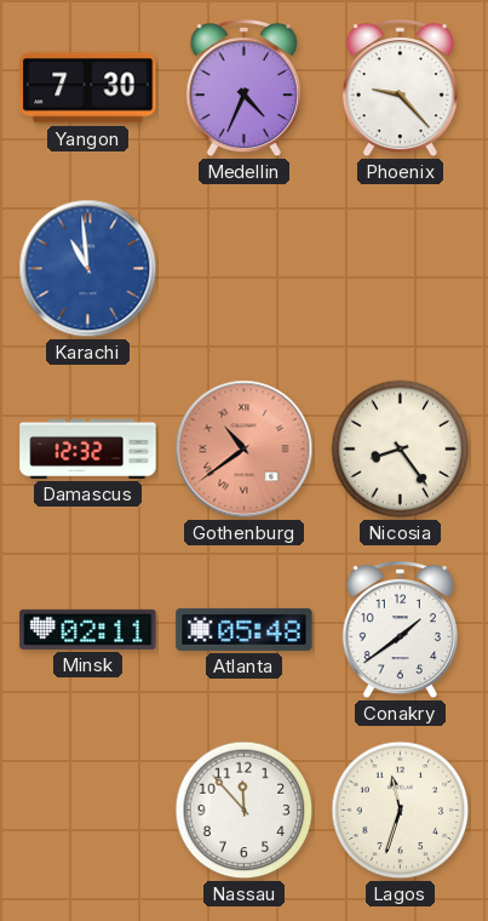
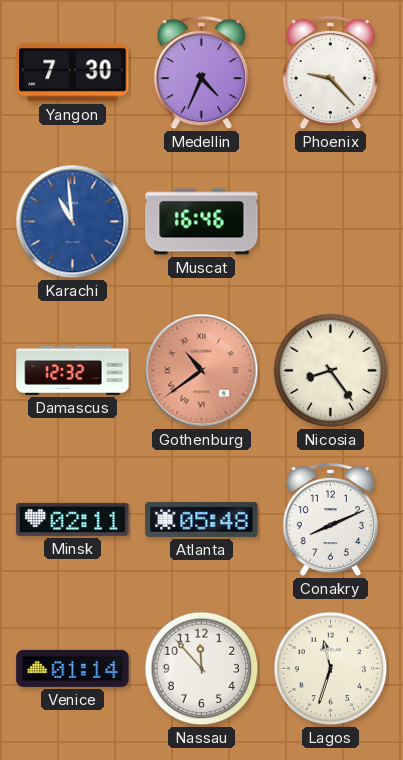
Muscat: none -> 16:46 (202, 222)
Conakry: 1:39 -> 8:11 (330, 520)
Venice: none -> 01:14 (73, 668)
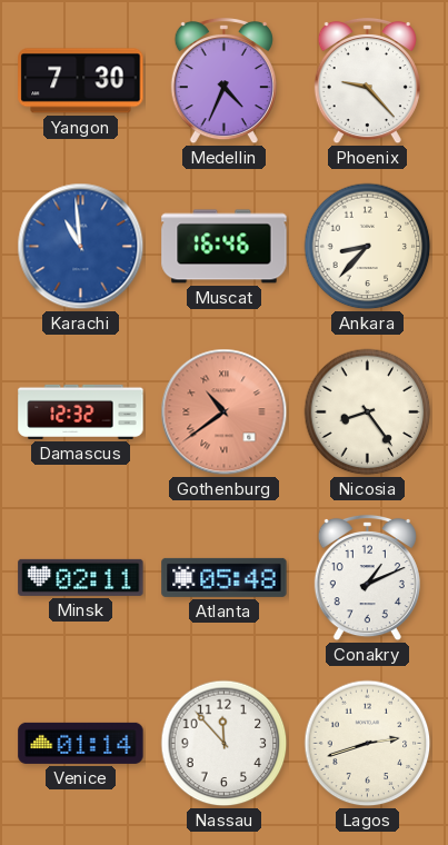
Ankara: none -> 8:37 (368, 247)
Conakry: 8:11 -> 1:11 (367, 578)
Lagos: 11:33 -> 2:42 (368, 744)
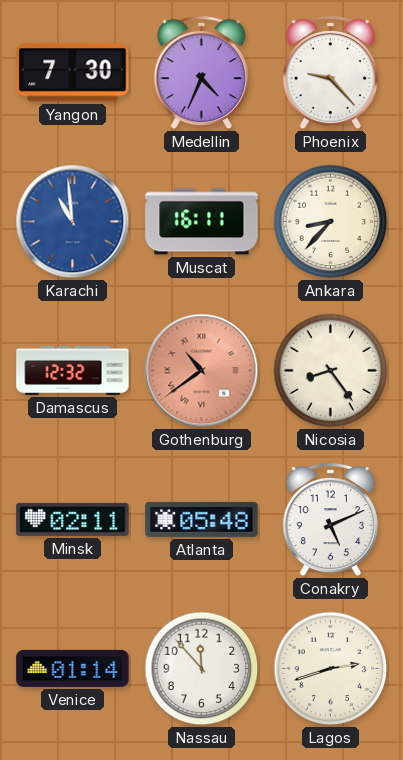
Muscat: 16:46 -> 16:11 (202, 222)
Conakry: 1:11 -> 5:11 (330, 520)
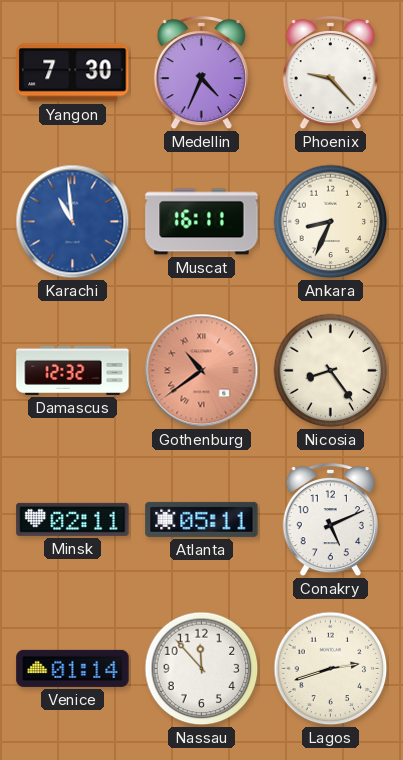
Ankara: 8:37 -> 8:34 (331, 222)
Atlanta: 05:48 -> 05:11 (202, 519)
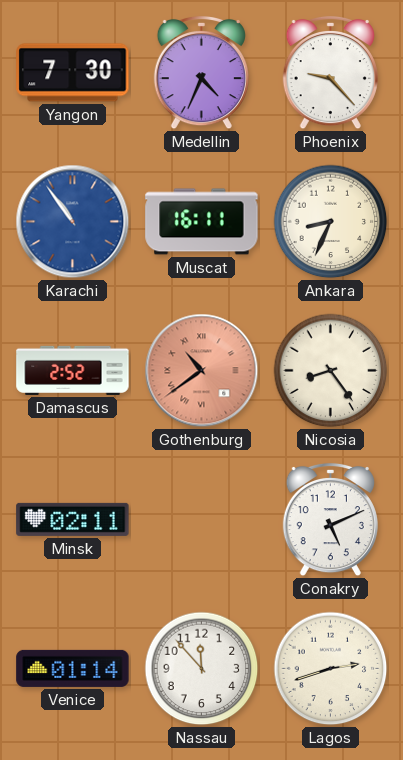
Karachi: 10:59 -> 10:54 (73, 222)
Damascus: 12:32 -> 2:52 (73, 370)
Atlanta: 05:11 -> none (202, 519)
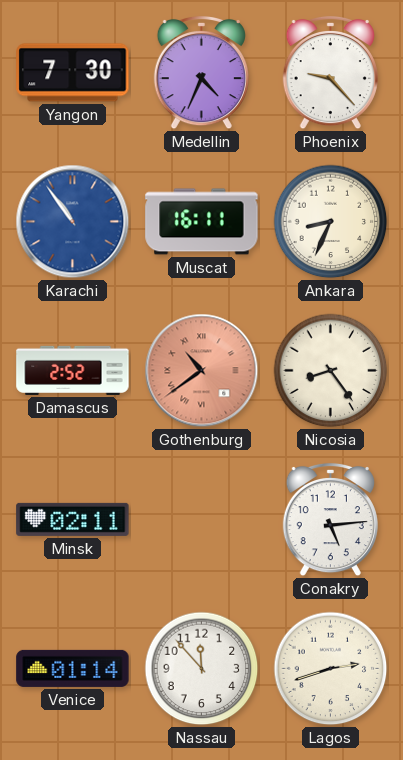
Conakry: 5:11 -> 5:14 (330, 520)
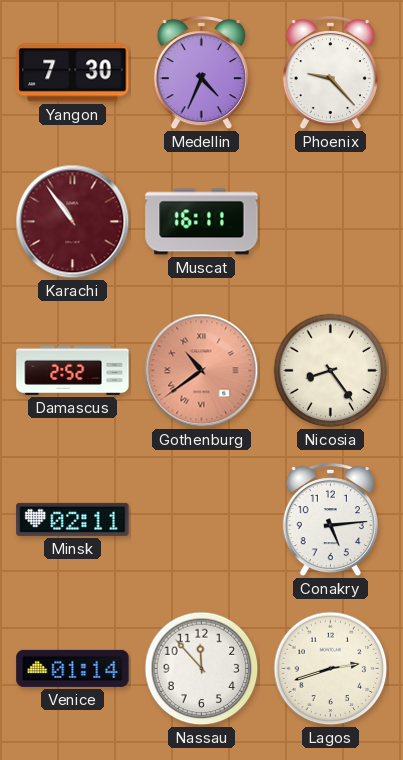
Karachi dial: blue -> burgundy (73, 222)
Ankara: 8:34 -> none (331, 222)
